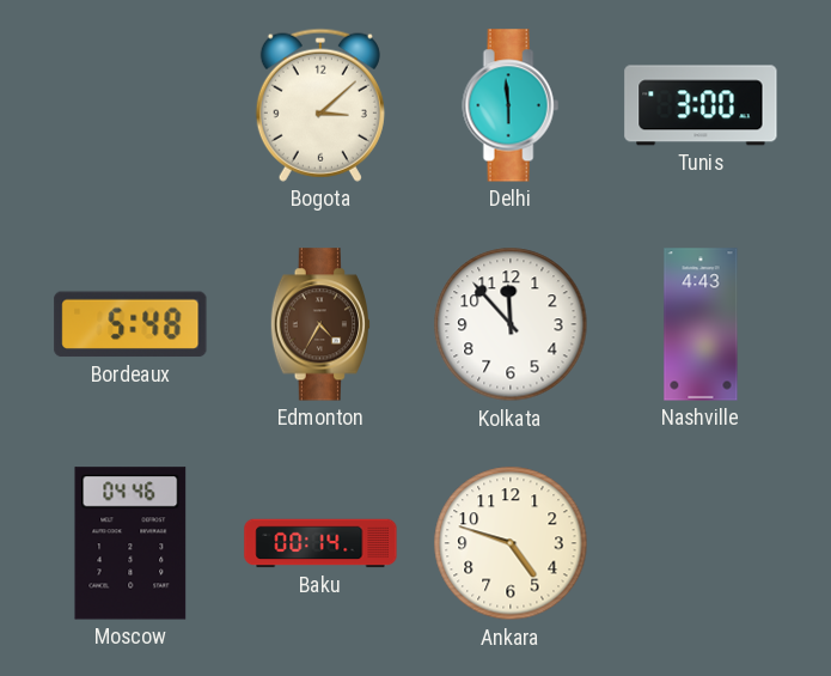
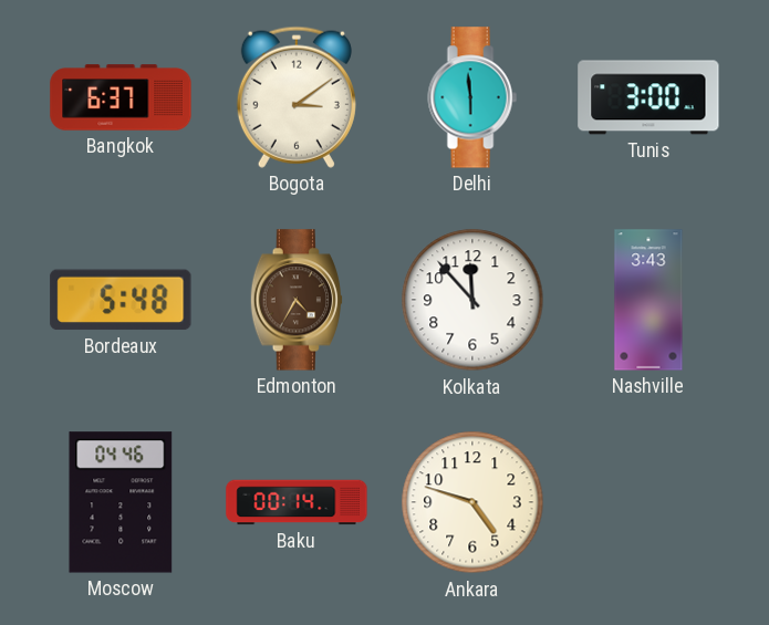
Bangkok: none -> 6:37 (121, 97)
Bogota: 3:08 -> 3:09 (297, 97)
Nashville: 4:43 -> 3:43 (648, 300)
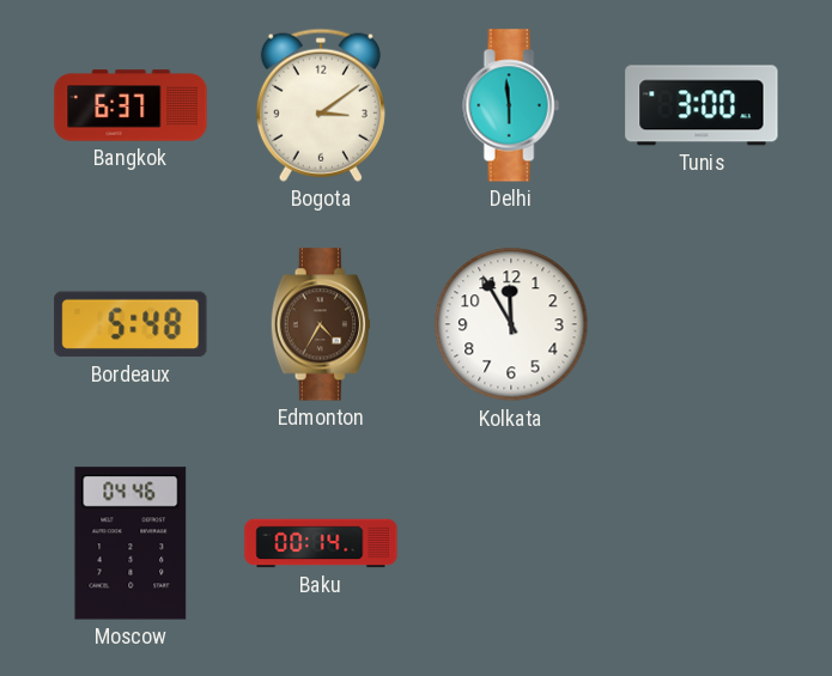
Kolkata: 11:53 -> 11:55 (511, 324)
Nashville: 3:43 -> none (648, 300)
Ankara: 4:48 -> none (472, 502)
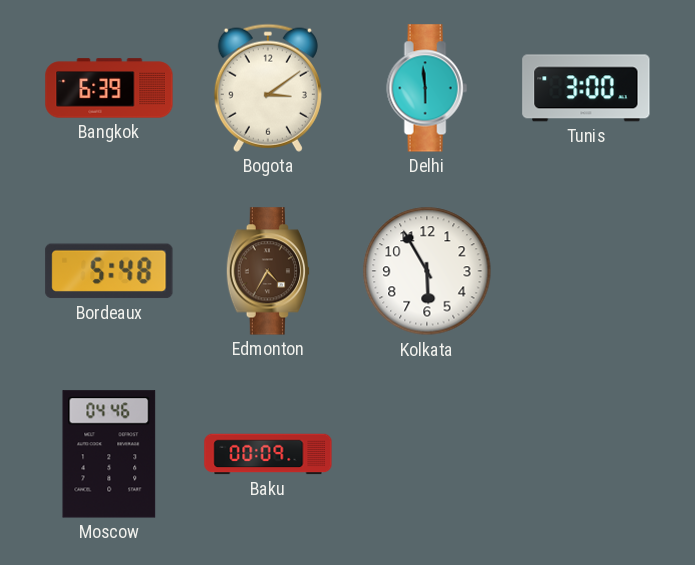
Bangkok: 6:37 -> 6:39 (109, 88)
Kolkata: 11:55 -> 5:55 (427, 271)
Baku: 00:14 -> 00:09 (268, 454)
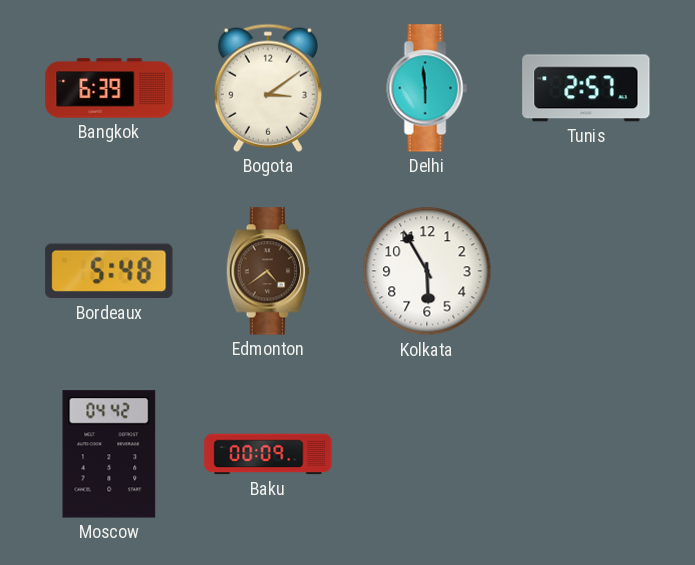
Tunis: 3:00 -> 2:57 (586, 88)
Edmonton: 4:35 -> 4:39 (267, 271)
Moscow: 04:46 -> 04:42 (109, 454)
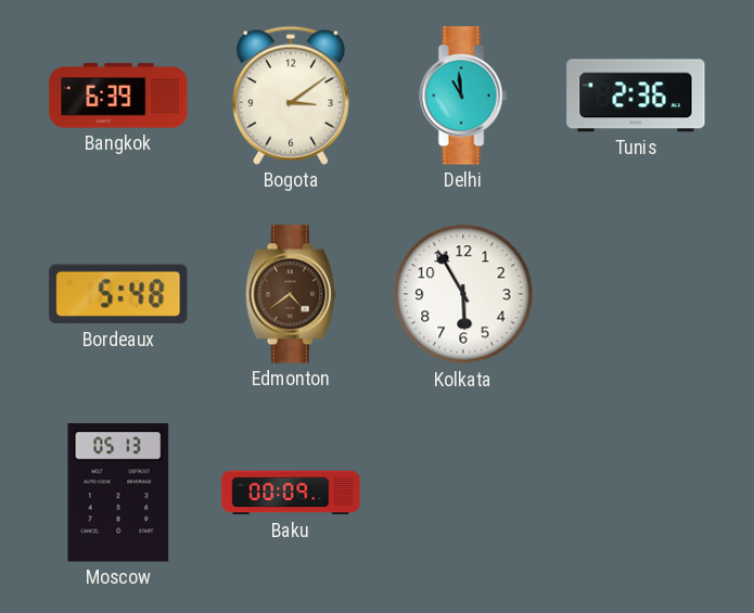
Delhi: 5:59 -> 10:59 (463, 95)
Tunis: 2:57 -> 2:36 (636, 95)
Moscow: 04:42 -> 05:13 (118, 493)
